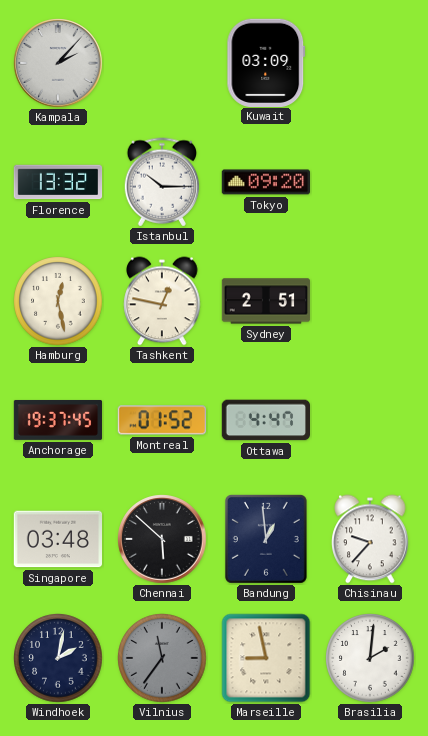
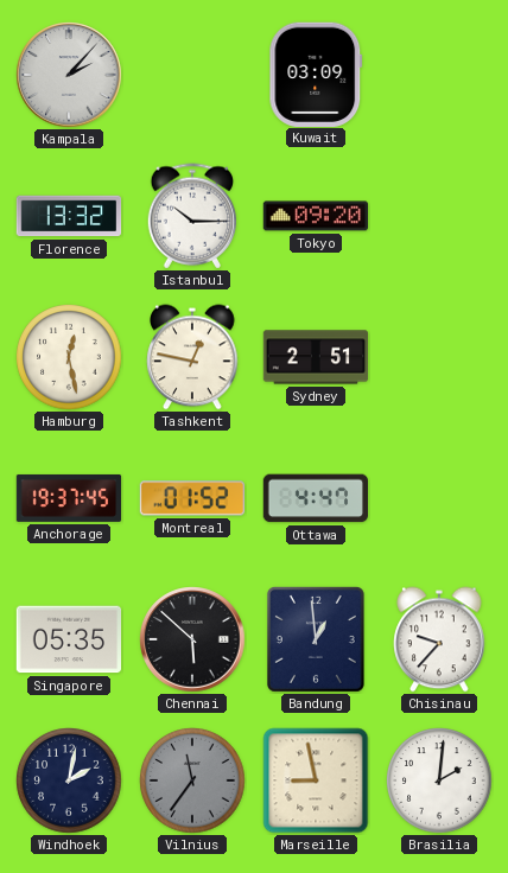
Singapore: 03:48 -> 05:35 (69, 639)
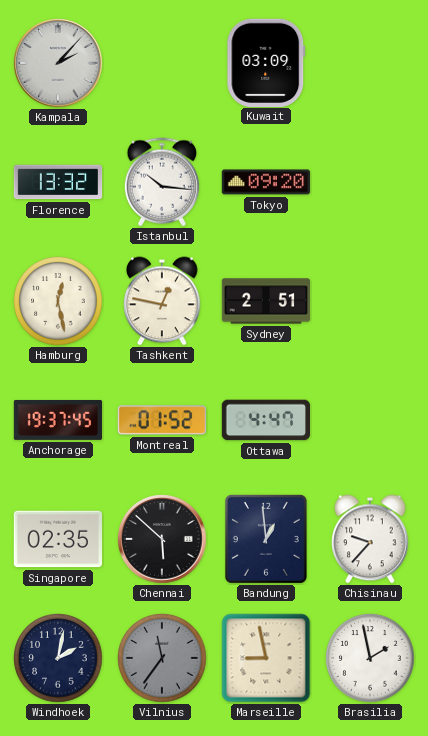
Istanbul: 10:15 -> 10:16 (162, 182)
Singapore: 05:35 -> 02:35 (58, 539)
Brasilia: 2:01 -> 1:58 (370, 658)
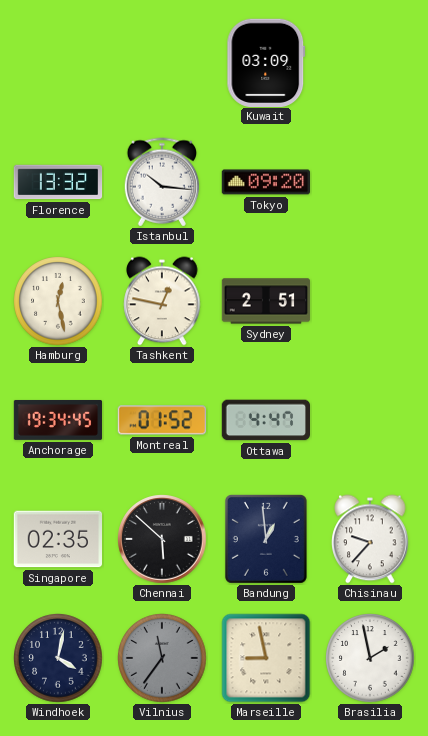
Kampala: 2:07 -> none (58, 63)
Anchorage: 19:37 -> 19:34 (58, 420)
Windhoek: 2:02 -> 4:02 (58, 658)
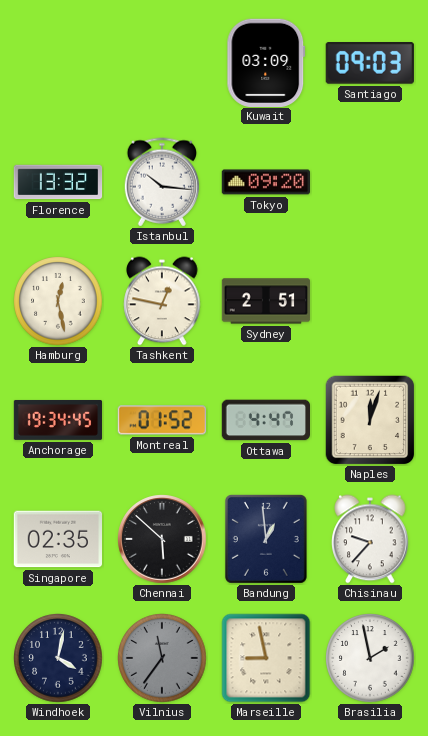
Santiago: none -> 09:03 (370, 64)
Naples: none -> 12:03 (370, 420)
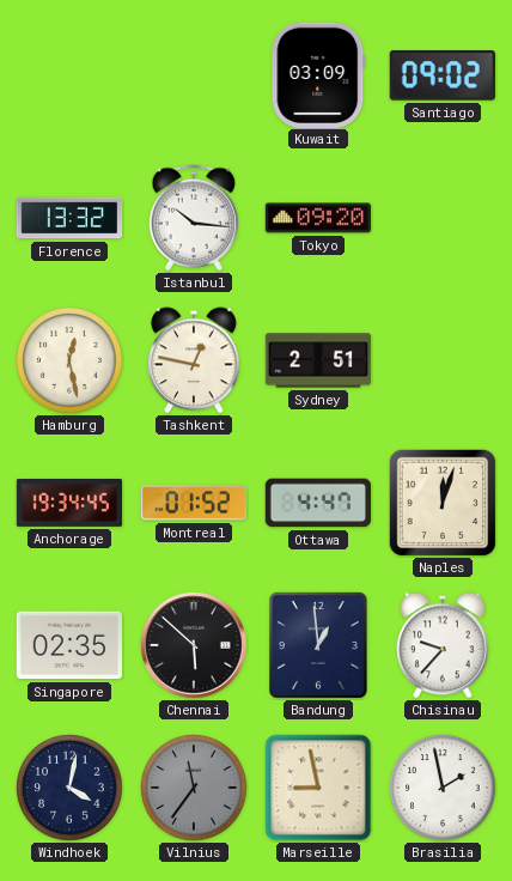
Santiago: 09:03 -> 09:02 (443, 77)
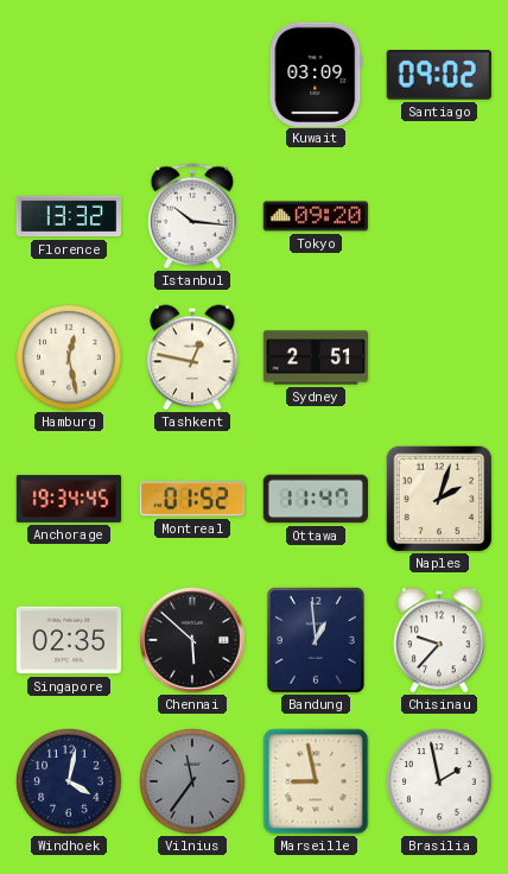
Ottawa: 4:47 -> 11:47 (315, 499)
Naples: 12:03 -> 2:03 (439, 499)
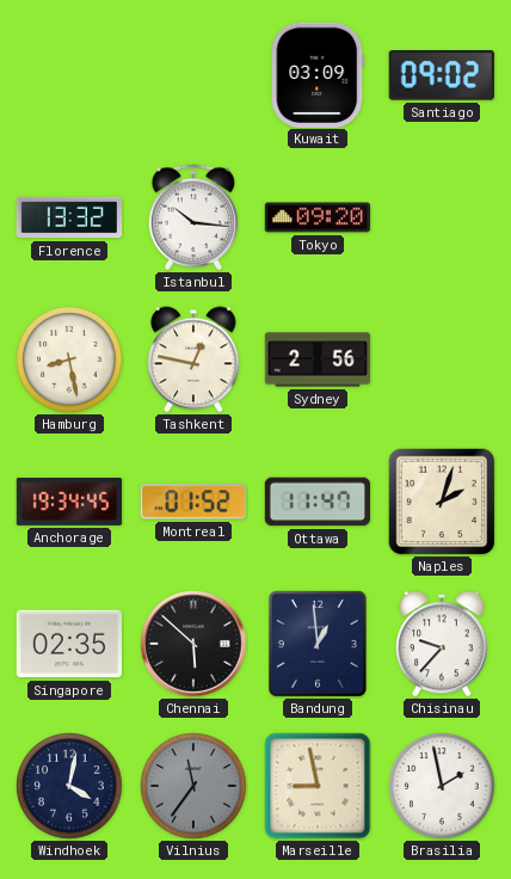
Hamburg: 12:28 -> 8:28 (69, 359)
Sydney: 2:51 -> 2:56 (318, 359)
